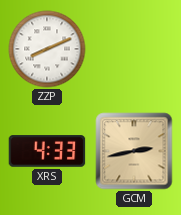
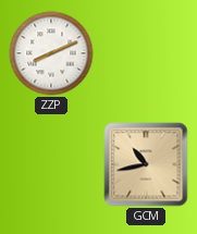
XRS: 4:33 -> none (47, 151)
GCM: 2:43 -> 10:43 (146, 164)
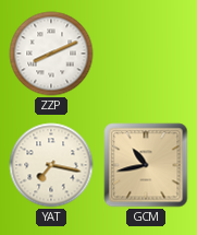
YAT: none -> 7:17 (51, 165)
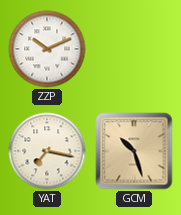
ZZP: 8:11 -> 10:11 (47, 49)
GCM: 10:43 -> 10:27 (134, 151)
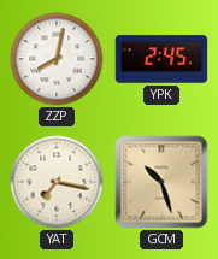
ZZP: 10:11 -> 8:02 (57, 59)
YPK: none -> 2:45 (161, 59)
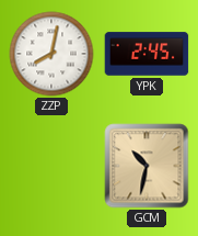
YAT: 7:17 -> none (57, 182)
GCM: 10:27 -> 10:32 (147, 166)
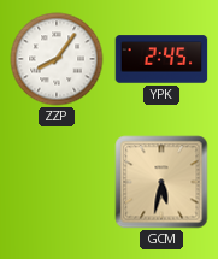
ZZP: 8:02 -> 8:06 (57, 59)
GCM: 10:32 -> 5:32 (161, 182)
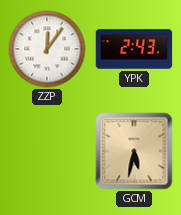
ZZP: 8:06 -> 12:06 (47, 49)
YPK: 2:45 -> 2:43 (134, 49)
